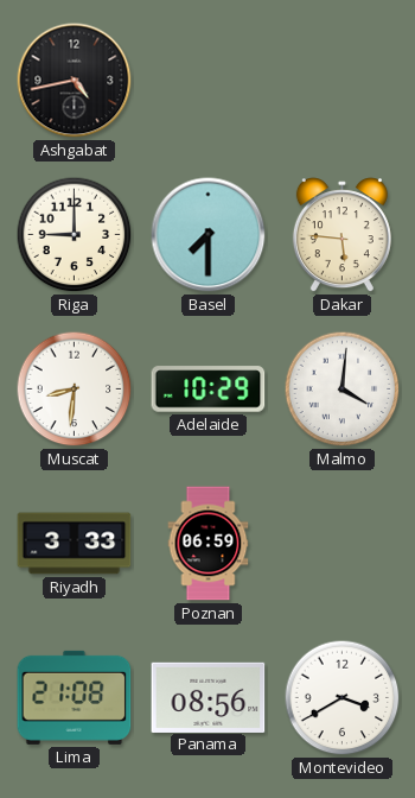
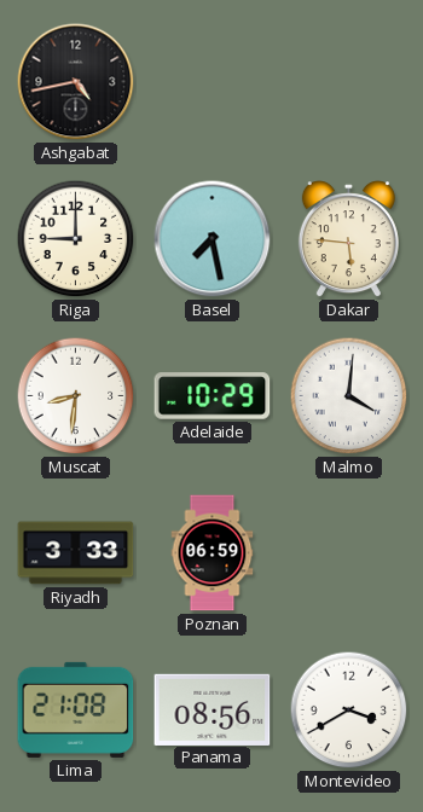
Basel: 7:30 -> 7:28 (213, 239)
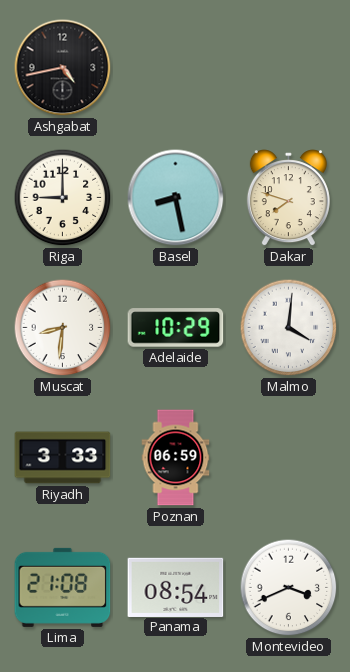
Basel: 7:28 -> 8:28 (176, 198)
Dakar: 5:46 -> 7:48 (288, 198)
Panama: 08:56 -> 08:54 (176, 587)
Montevideo: 3:40 -> 3:41 (289, 588)
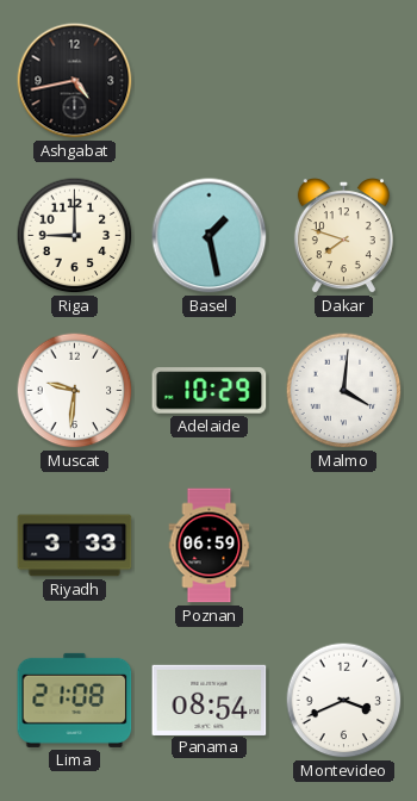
Basel: 8:28 -> 1:28 (210, 236)
Muscat: 8:31 -> 9:31 (75, 391)
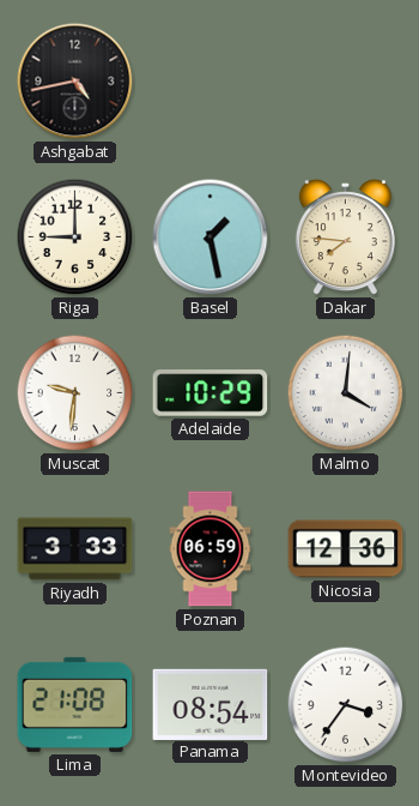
Dakar: 7:48 -> 7:46 (345, 237)
Nicosia: none -> 12:36 (346, 549)
Montevideo: 3:41 -> 3:36 (346, 705)
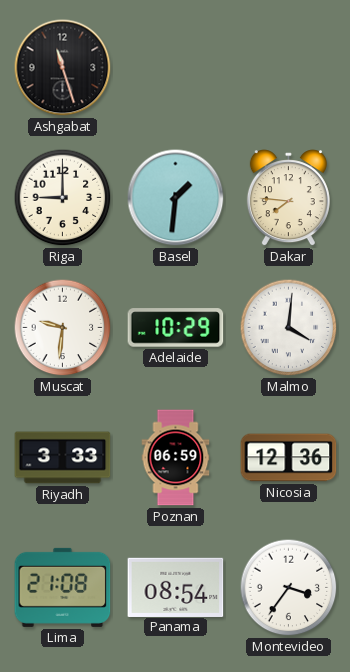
Ashgabat: 4:43 -> 11:27 (63, 68)
Basel: 1:28 -> 1:31 (176, 198)
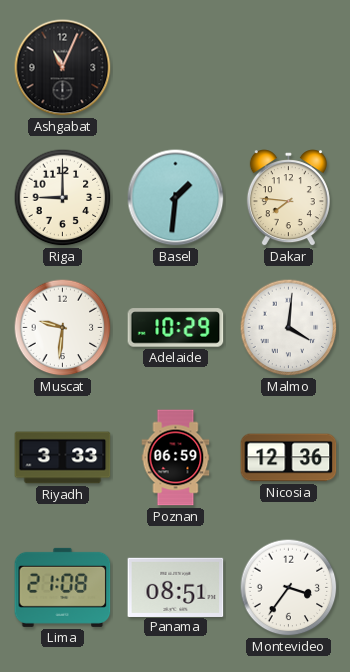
Ashgabat: 11:27 -> 11:04 (63, 68)
Panama: 08:54 -> 08:51 (176, 587)
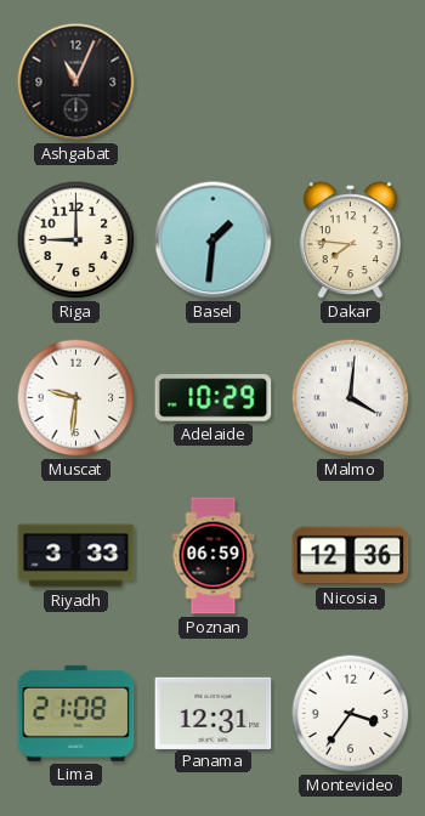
Panama: 08:51 -> 12:31 (214, 713)
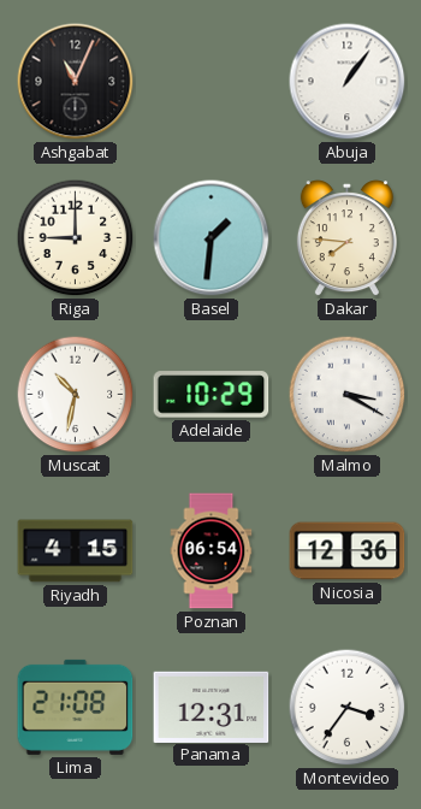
Abuja: none -> 1:06 (348, 82)
Muscat: 9:31 -> 10:32 (76, 395)
Malmo: 4:01 -> 3:20 (348, 395)
Riyadh: 3:33 -> 4:15 (76, 551)
Poznan: 06:59 -> 06:54 (212, 551)
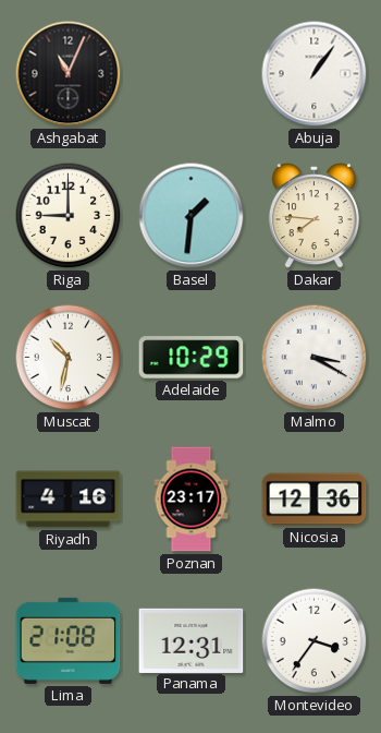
Riyadh: 4:15 -> 4:16 (69, 500)
Poznan: 06:54 -> 23:17 (192, 500)
